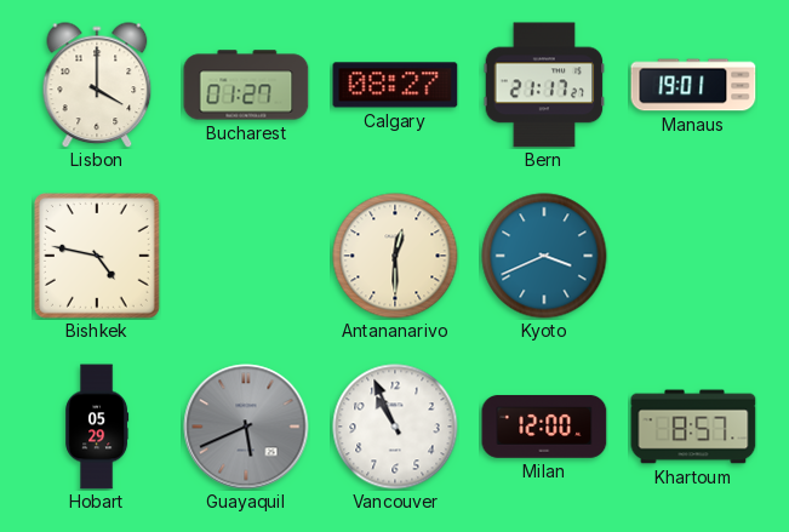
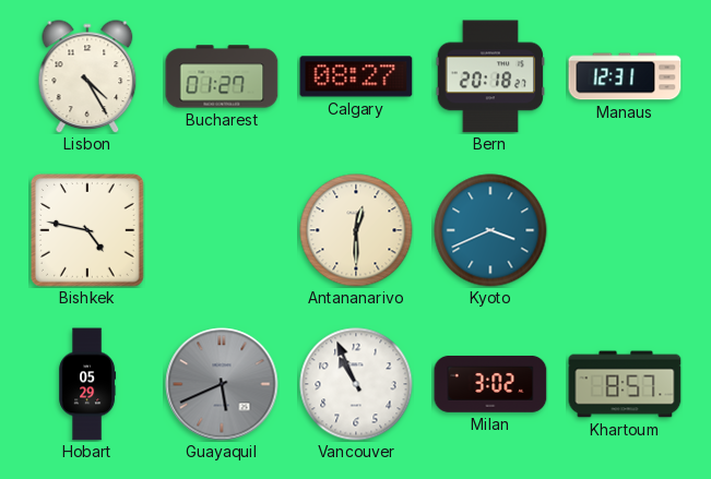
Lisbon: 4:00 -> 4:25 (87, 76)
Bern: 21:17 -> 20:18 (490, 76)
Manaus: 19:01 -> 12:31 (625, 76)
Milan: 12:00 -> 3:02 (490, 384)
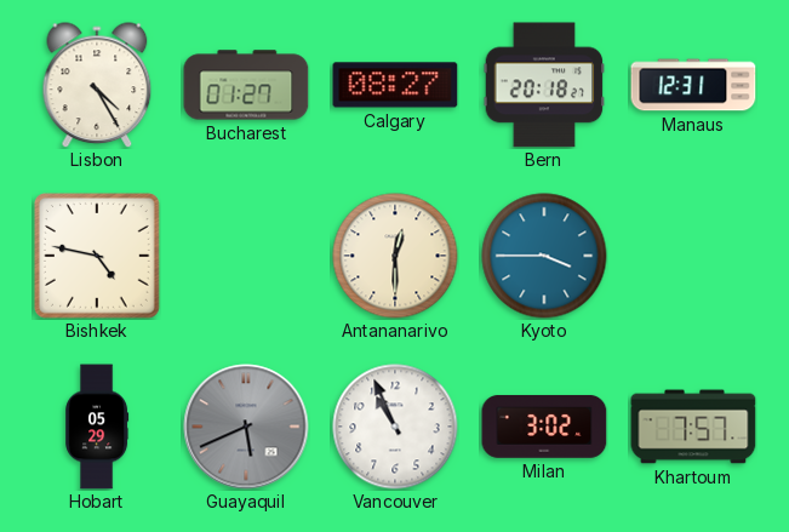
Kyoto: 3:41 -> 3:45 (544, 256)
Khartoum: 8:57 -> 7:57 (693, 427)
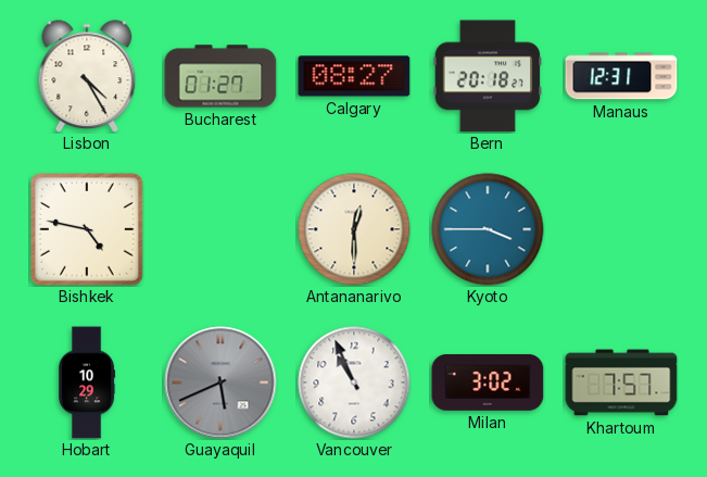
Hobart: 05:29 -> 10:29 (87, 382)
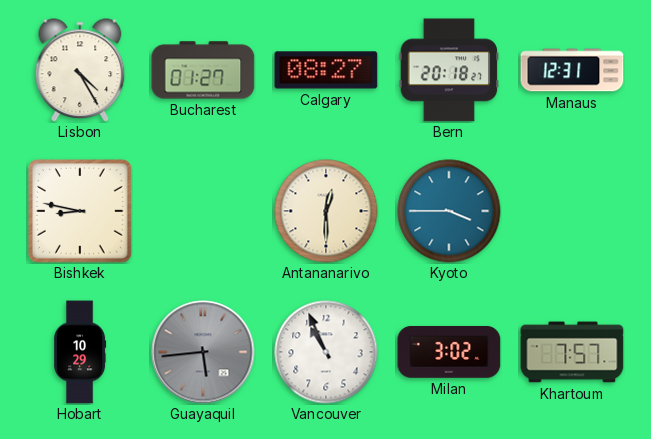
Bishkek: 4:47 -> 8:47 (81, 212)
Guayaquil: 5:41 -> 5:44 (203, 352)
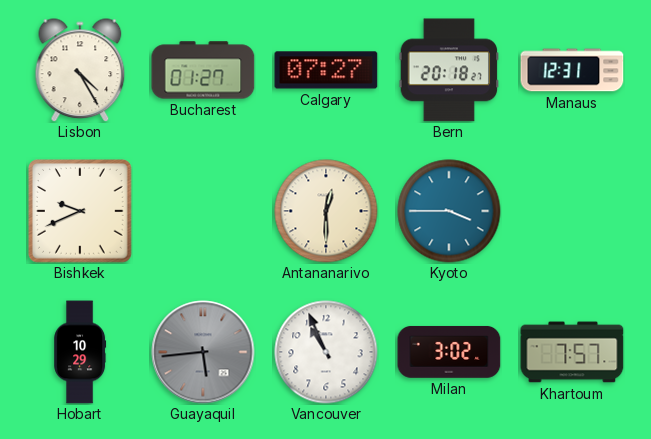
Calgary: 08:27 -> 07:27 (326, 70)
Bishkek: 8:47 -> 9:41 (81, 212)
